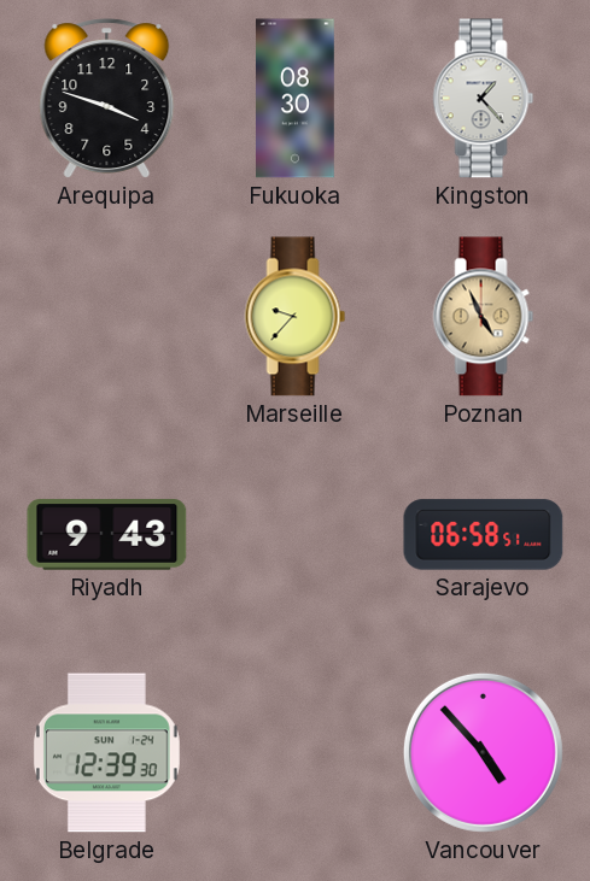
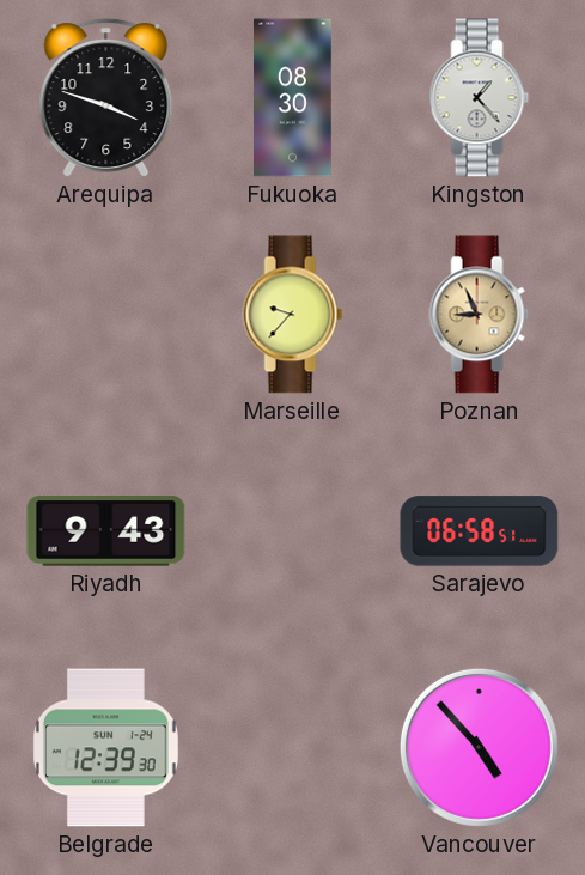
Poznan: 4:56 -> 8:56 (480, 315)
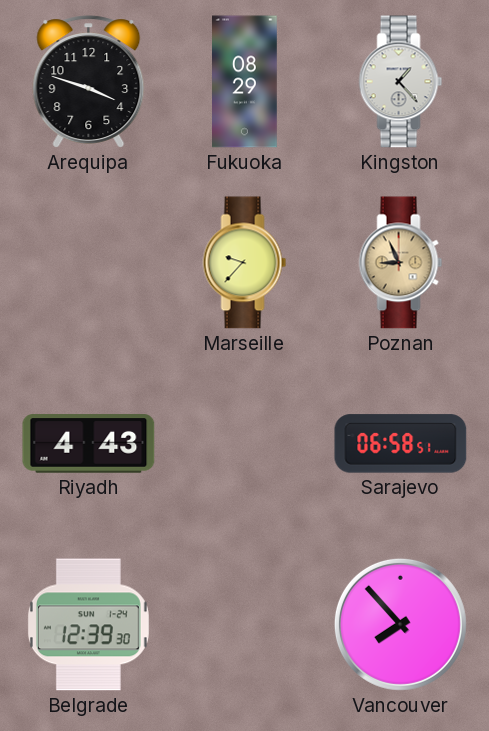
Fukuoka: 08:30 -> 08:29 (245, 82)
Riyadh: 9:43 -> 4:43 (89, 444)
Vancouver: 4:53 -> 7:53 (400, 624)
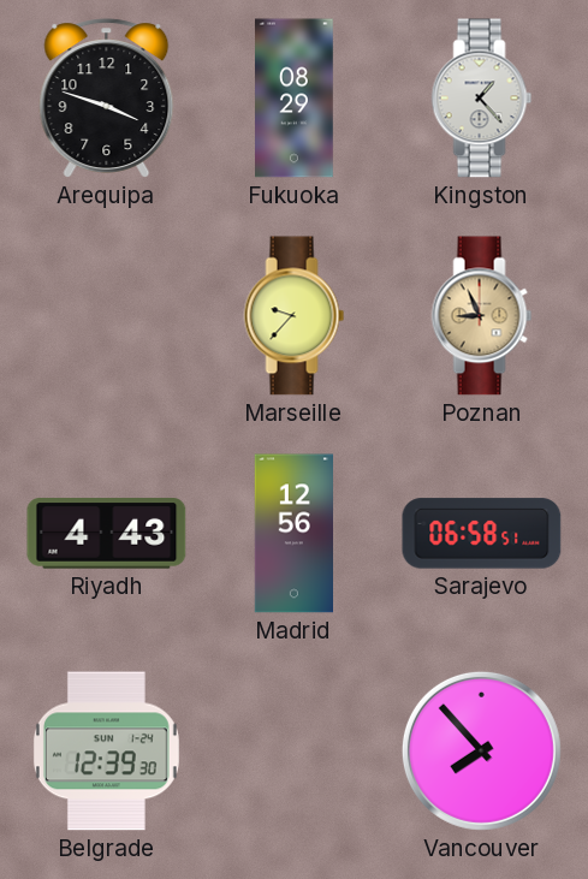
Madrid: none -> 12:56 (293, 534)
